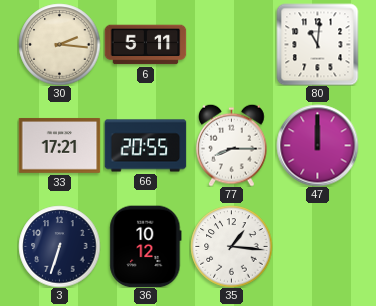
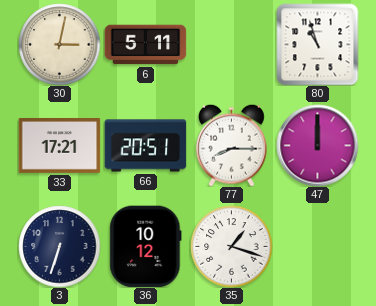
30: 2:16 -> 3:02 (59, 44)
80: 11:01 -> 10:57 (317, 44)
66: 20:55 -> 20:51 (145, 146)
35: 1:16 -> 1:18 (231, 246)
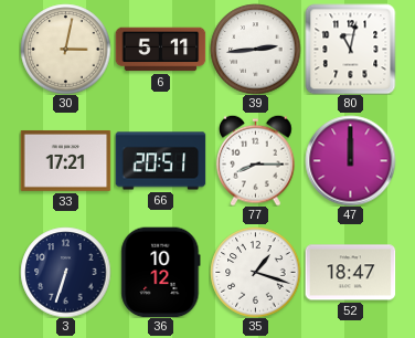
39: none -> 2:44 (255, 49)
80: 10:57 -> 11:02 (350, 49)
52: none -> 18:47 (350, 273)
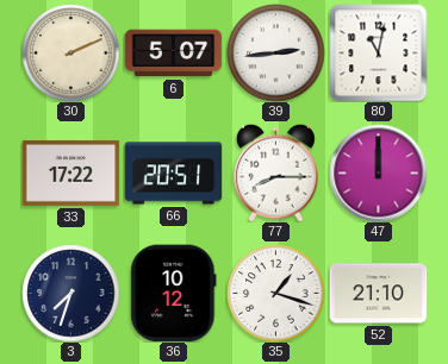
30: 3:02 -> 2:11 (70, 52)
6: 5:11 -> 5:07 (173, 54)
33: 17:21 -> 17:22 (70, 172)
3: 6:33 -> 7:33 (70, 293)
52: 18:47 -> 21:10 (378, 294)
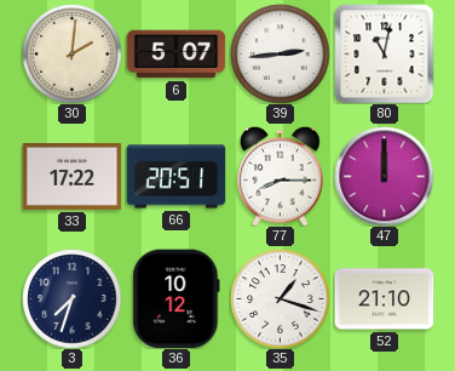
30: 2:11 -> 2:01 (71, 53)
